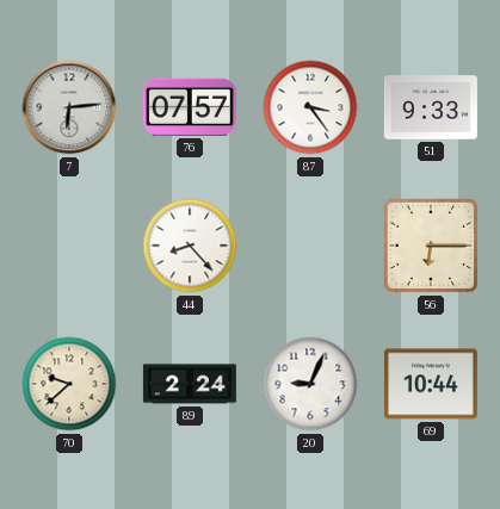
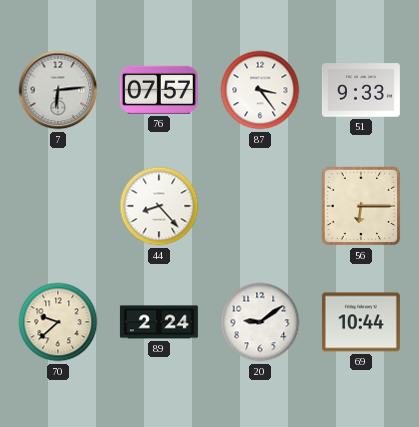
20: 9:04 -> 9:09 (260, 322)
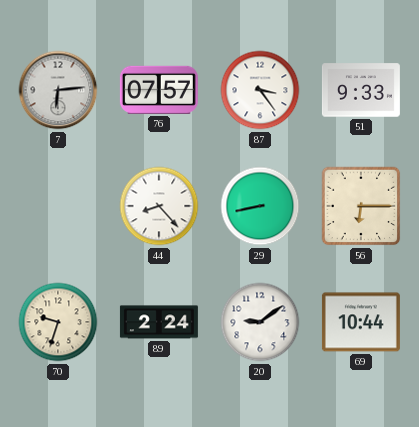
29: none -> 8:43 (260, 206)
70: 9:38 -> 9:33 (58, 322)
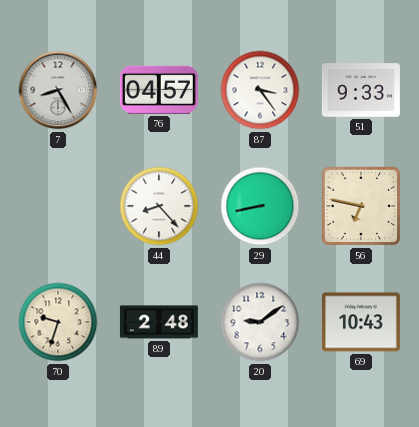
7: 6:14 -> 8:25 (58, 90)
76: 07:57 -> 04:57 (159, 90)
56: 6:15 -> 6:47 (361, 206)
89: 2:24 -> 2:48 (159, 322)
69: 10:44 -> 10:43 (361, 322)
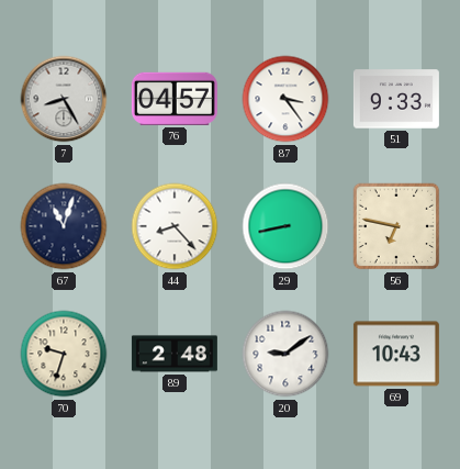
67: none -> 11:03 (64, 226)
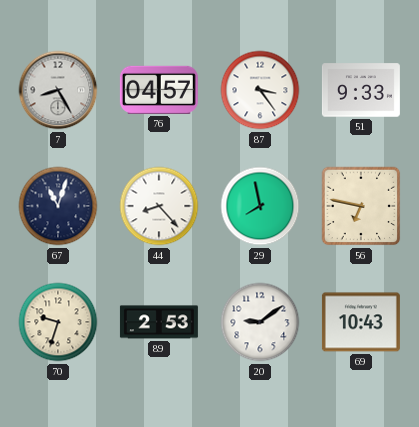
29: 8:43 -> 7:58 (260, 206)
89: 2:48 -> 2:53 (159, 322)
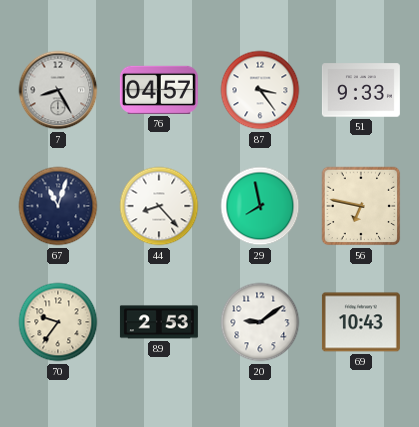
70: 9:33 -> 9:36 (58, 322)
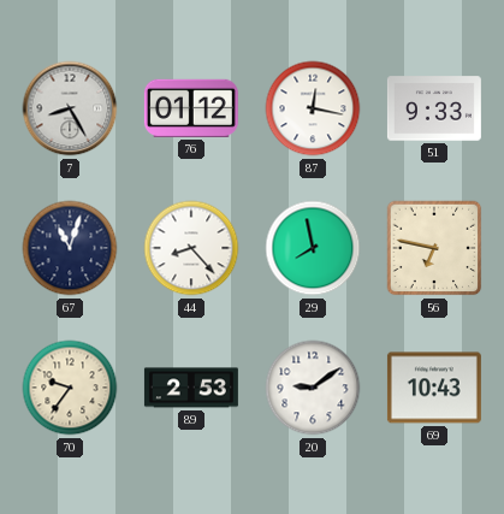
76: 04:57 -> 01:12 (191, 108)
87: 3:24 -> 12:17 (313, 108)
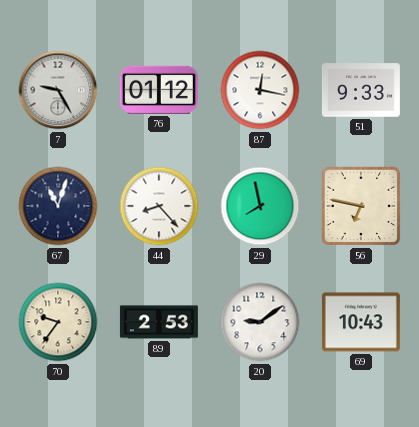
7: 8:25 -> 9:25 (58, 90)
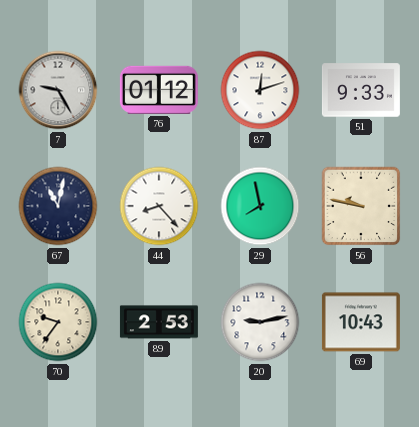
87: 12:17 -> 12:12 (260, 90)
67: 11:03 -> 11:02 (58, 206)
56: 6:47 -> 9:47 (361, 206)
20: 9:09 -> 9:13 (260, 322)
